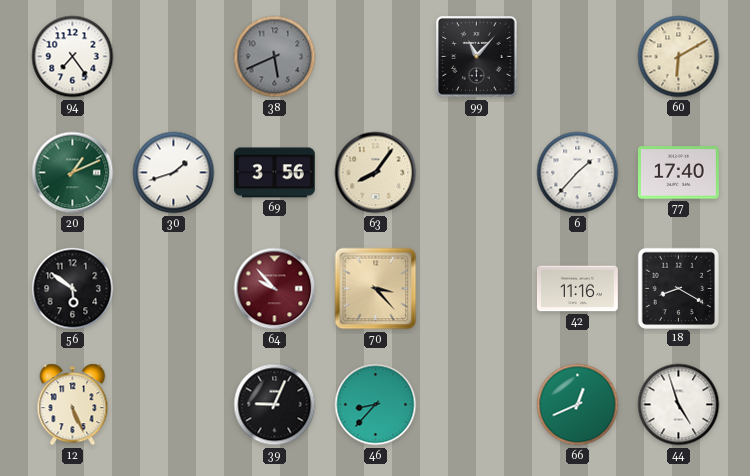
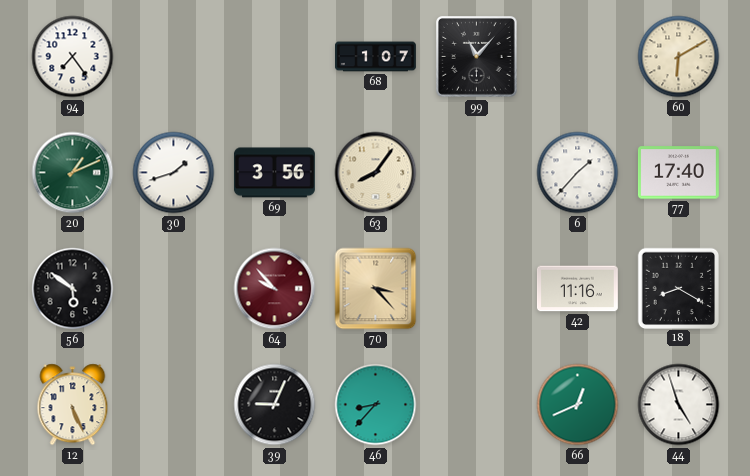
38: 5:41 -> none (275, 57)
68: none -> 1:07 (376, 57)
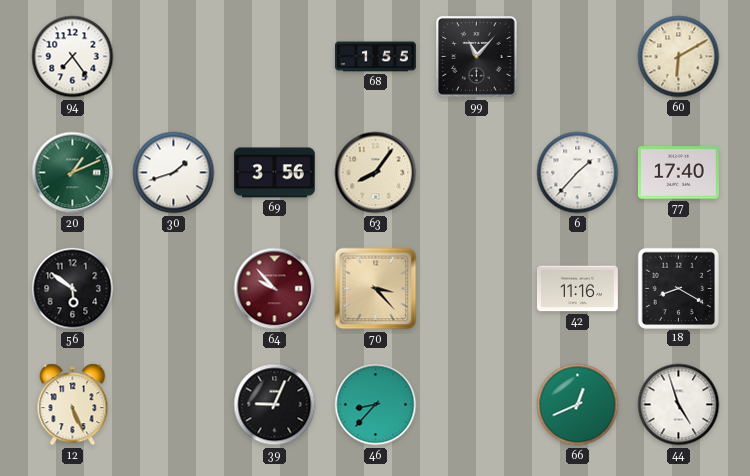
68: 1:07 -> 1:55 (376, 57)
